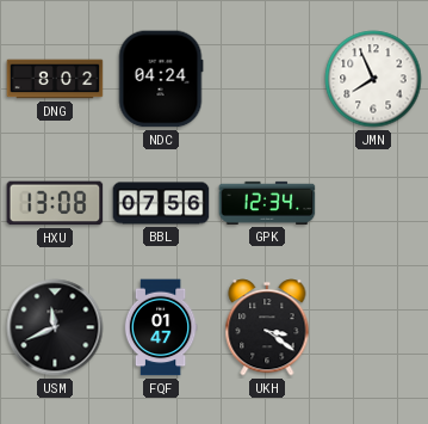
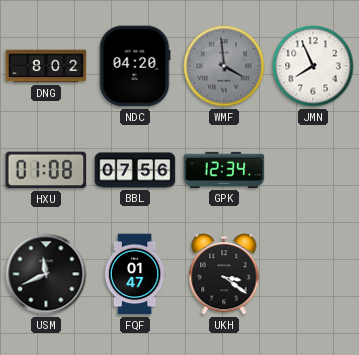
NDC: 04:24 -> 04:20 (135, 66)
WMF: none -> 3:59 (224, 66)
HXU: 13:08 -> 01:08 (46, 170)
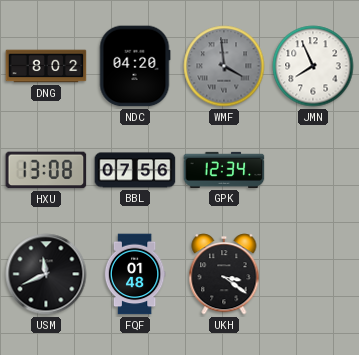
HXU: 01:08 -> 13:08 (46, 170)
FQF: 01:47 -> 01:48 (135, 274)
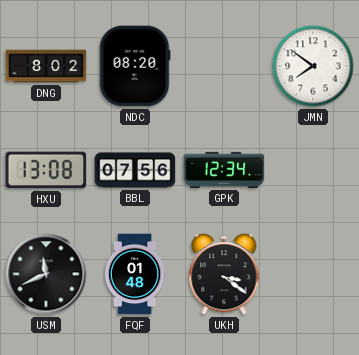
NDC: 04:20 -> 08:20 (135, 66)
WMF: 3:59 -> none (224, 66)
JMN: 7:56 -> 7:51 (313, 66)
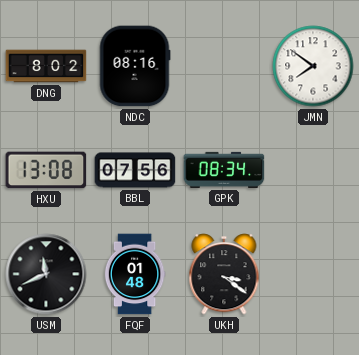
NDC: 08:20 -> 08:16 (135, 66)
GPK: 12:34 -> 08:34 (224, 170)
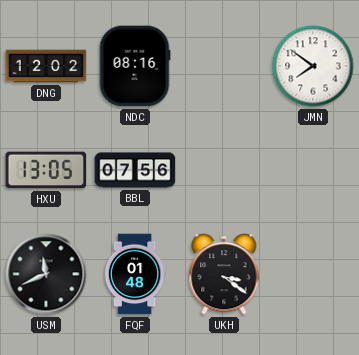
DNG: 8:02 -> 12:02 (46, 66)
HXU: 13:08 -> 13:05 (46, 170)
GPK: 08:34 -> none (224, 170)
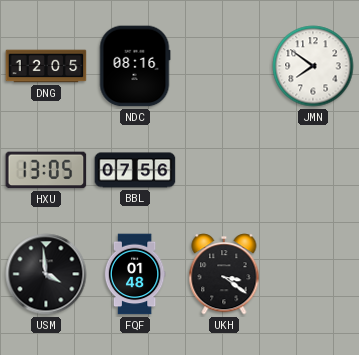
DNG: 12:02 -> 12:05 (46, 66)
USM: 11:41 -> 3:59 (46, 274)
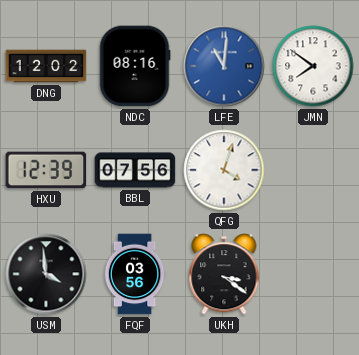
DNG: 12:05 -> 12:02 (46, 66)
LFE: none -> 11:01 (224, 66)
HXU: 13:05 -> 12:39 (46, 170)
QFG: none -> 4:03 (224, 170)
FQF: 01:48 -> 03:56 (135, 274)
